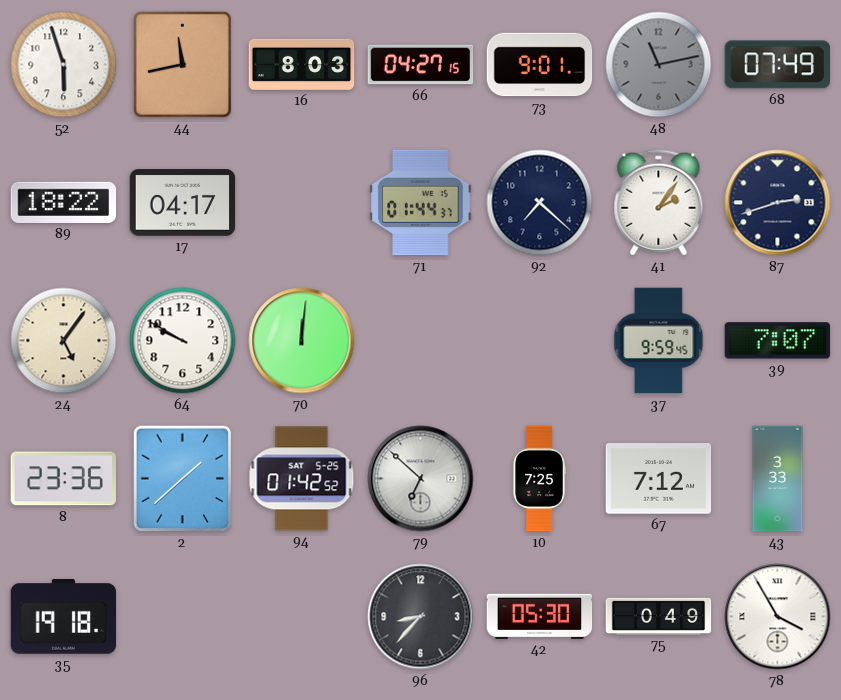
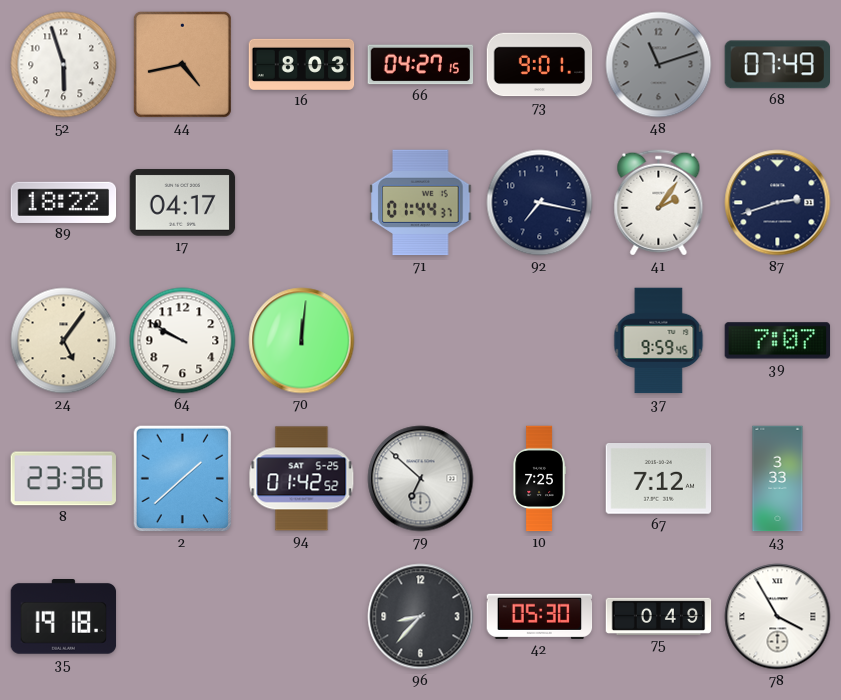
44: 11:43 -> 4:43 (182, 64)
48: 11:13 -> 11:12 (659, 65)
92: 7:22 -> 7:17 (540, 203)
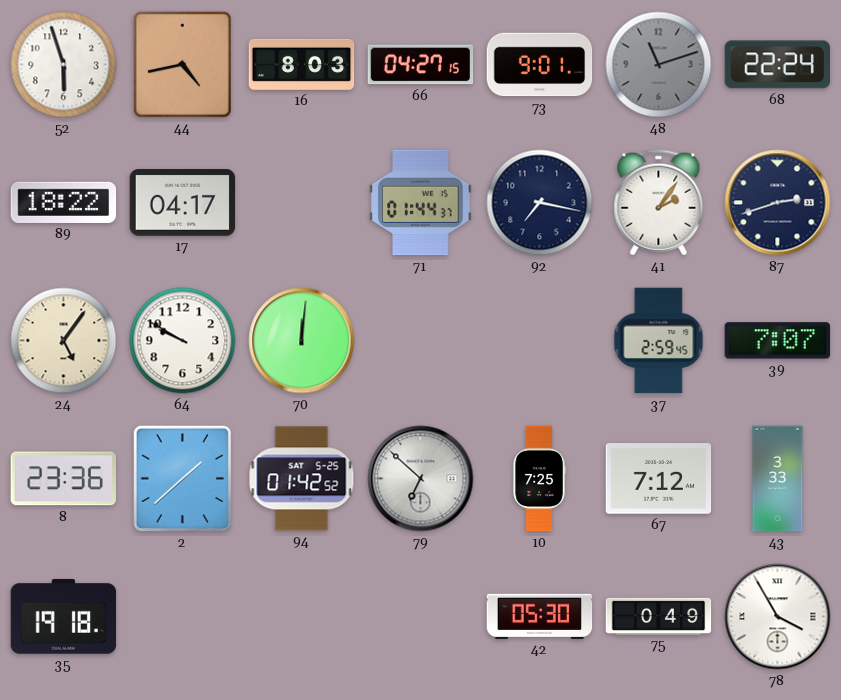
68: 07:49 -> 22:24 (777, 65)
37: 9:59 -> 2:59 (659, 341)
96: 8:37 -> none (421, 617)
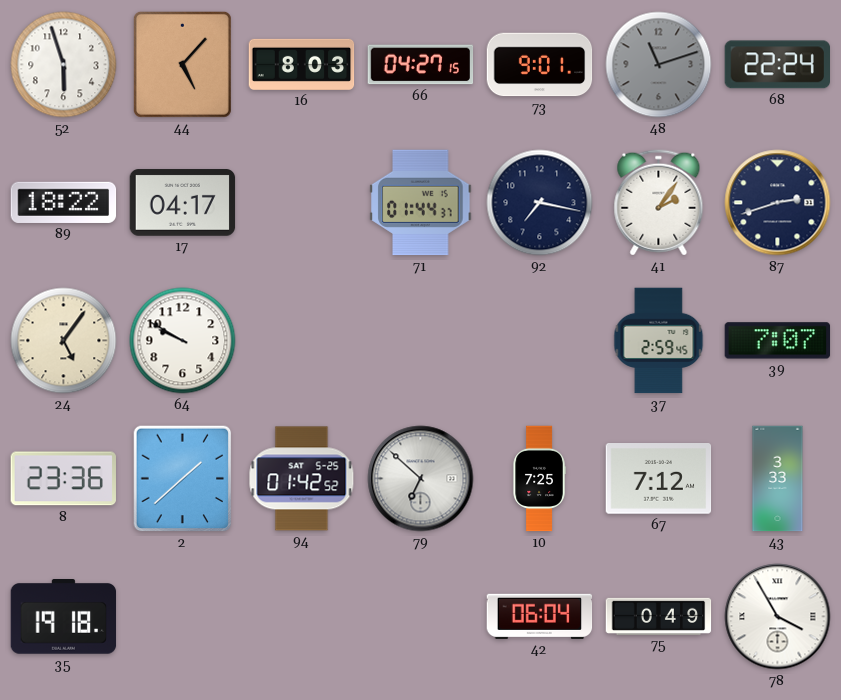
44: 4:43 -> 5:07 (182, 64)
70: 12:01 -> none (302, 341)
42: 05:30 -> 06:04 (540, 616)
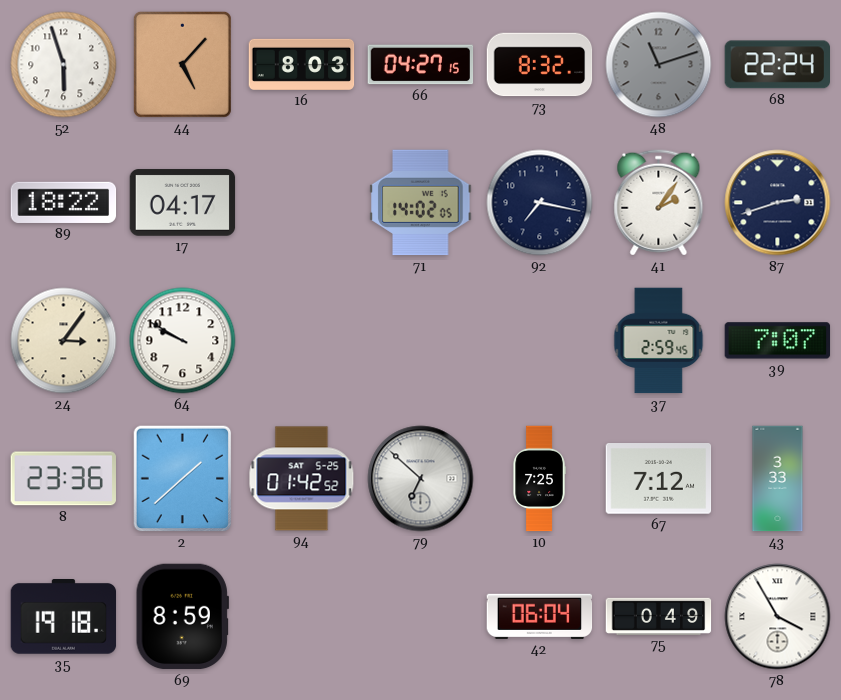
73: 9:01 -> 8:32 (540, 65)
71: 01:44 -> 14:02 (421, 203)
24: 5:06 -> 3:06 (64, 341)
69: none -> 8:59 (182, 617)
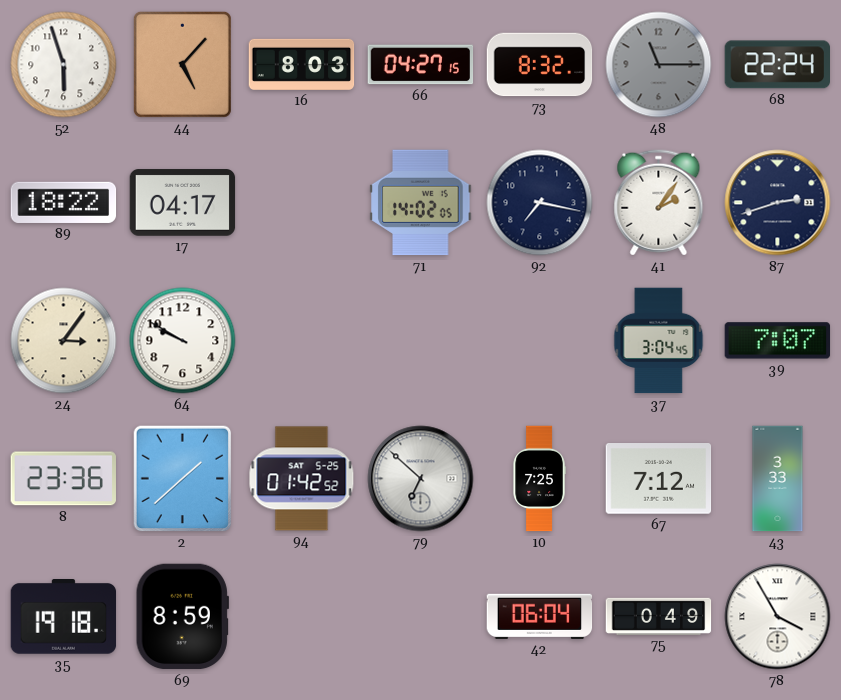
48: 11:12 -> 11:15 (659, 65)
37: 2:59 -> 3:04 (659, 341)
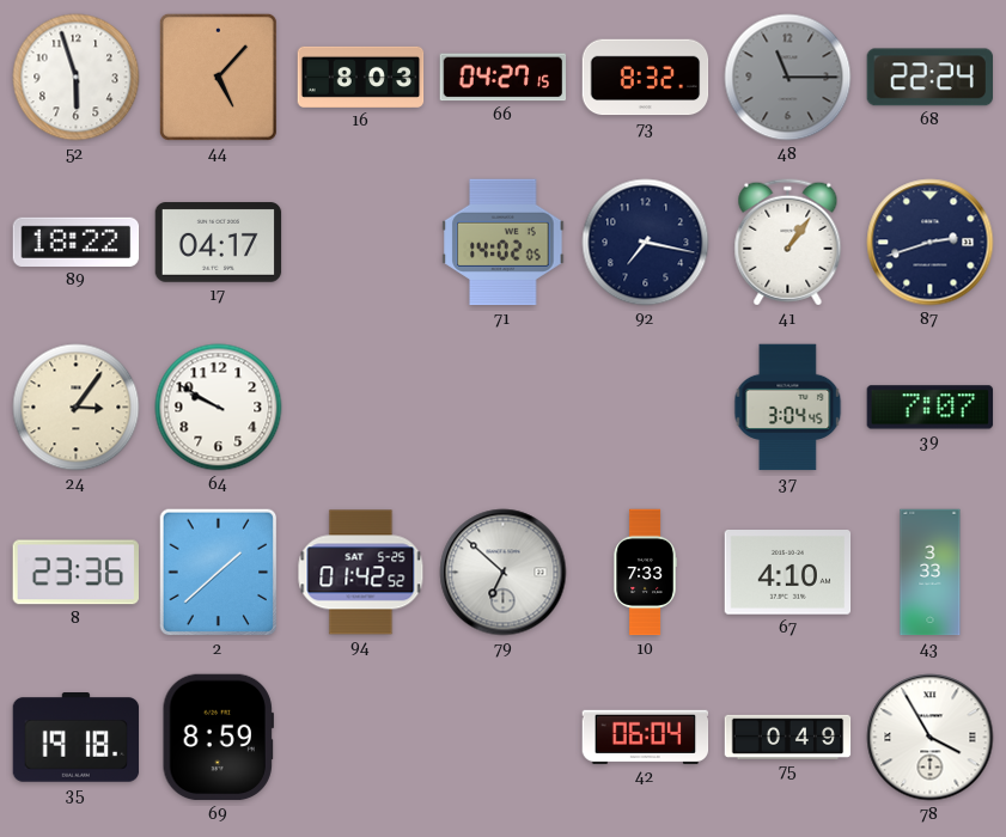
41: 2:06 -> 1:06 (788, 243)
10: 7:25 -> 7:33 (645, 573)
67: 7:12 -> 4:10 (788, 573)
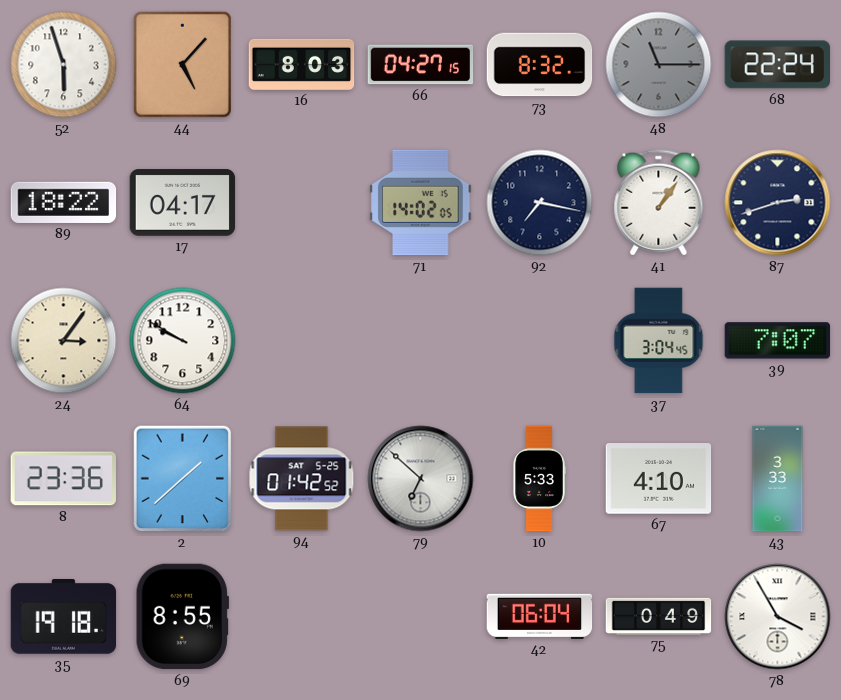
10: 7:33 -> 5:33 (539, 479)
69: 8:59 -> 8:55 (182, 617)
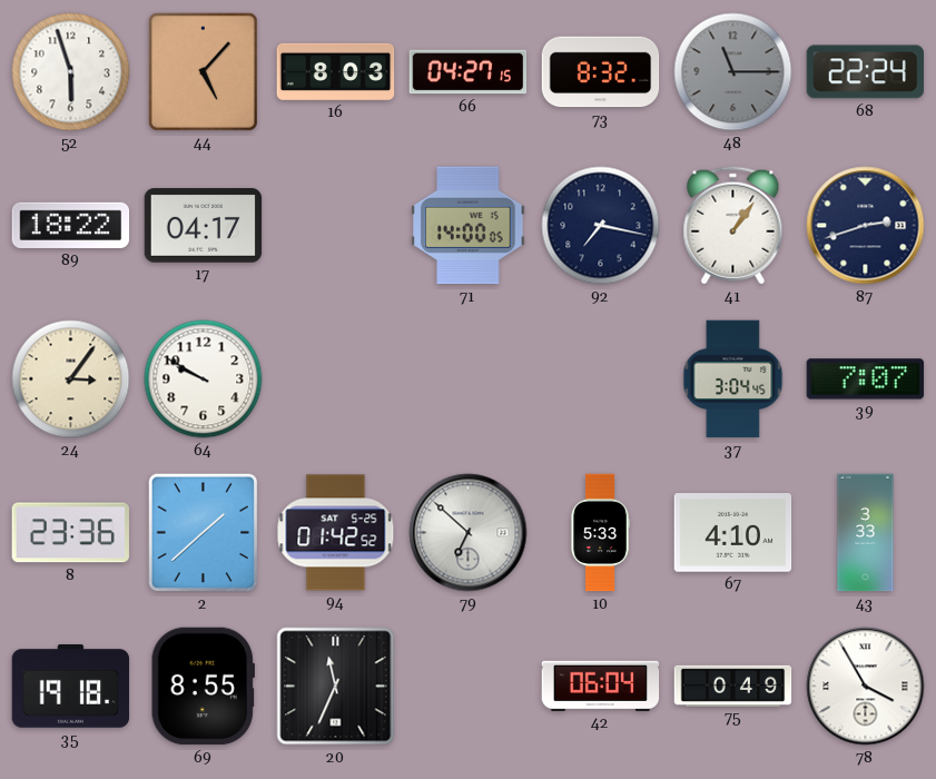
71: 14:02 -> 14:00 (469, 226)
20: none -> 11:34 (336, 687)
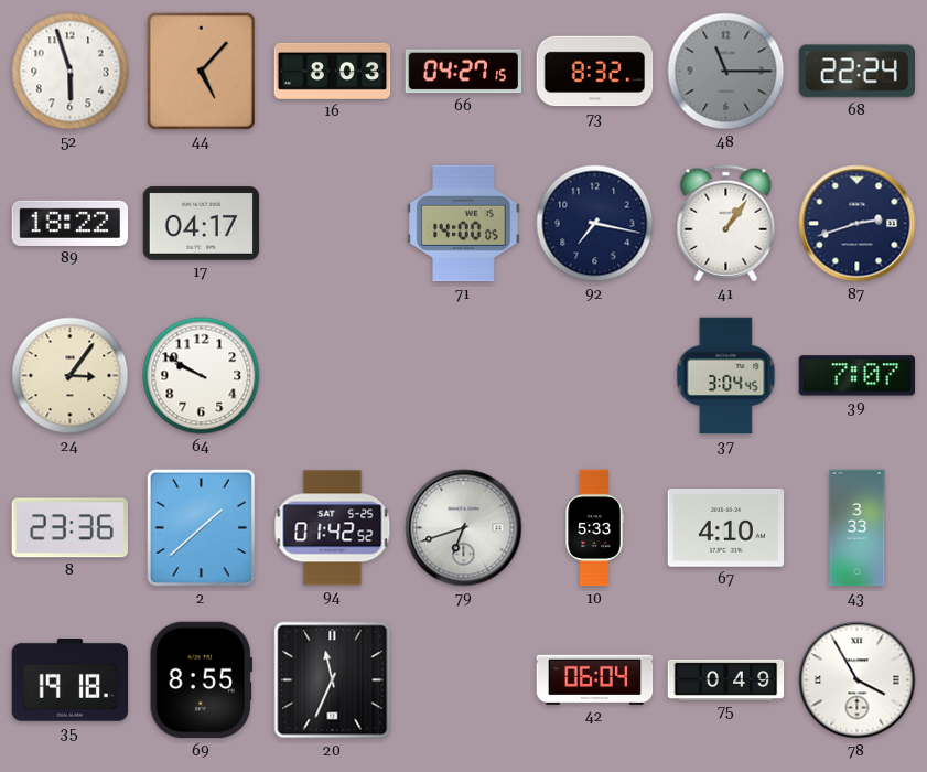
79: 6:52 -> 6:42 (464, 528)
